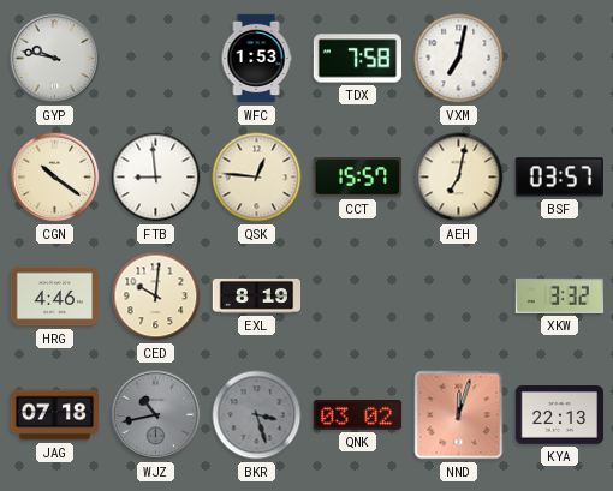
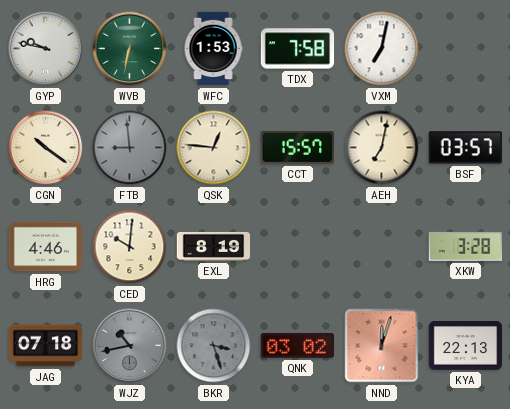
WVB: none -> 6:32 (130, 49)
FTB dial: white -> grey (130, 148)
XKW: 3:32 -> 3:28 (466, 246)
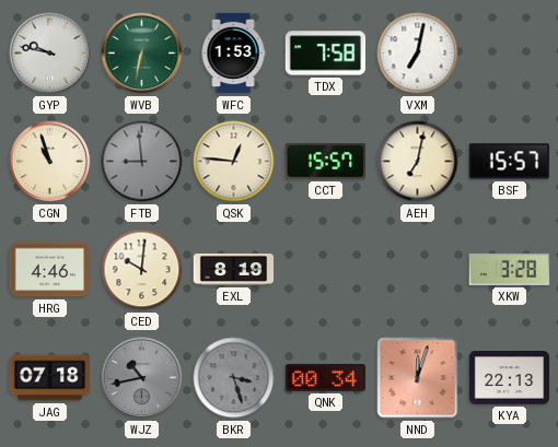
CGN: 10:21 -> 10:57 (50, 162)
BSF: 03:57 -> 15:57 (509, 162)
QNK: 03:02 -> 00:34 (326, 377)
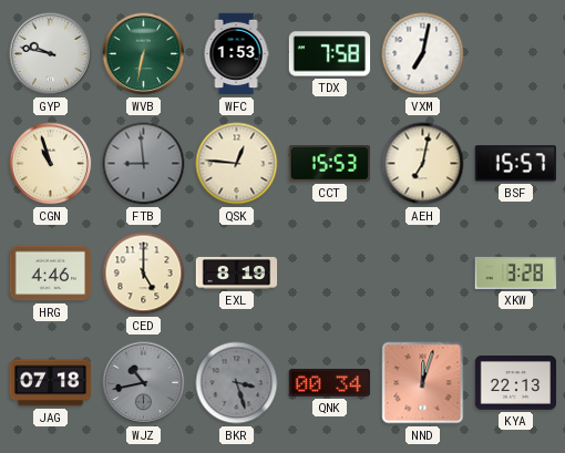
CCT: 15:57 -> 15:53 (330, 164)
CED: 10:01 -> 5:00 (144, 274)
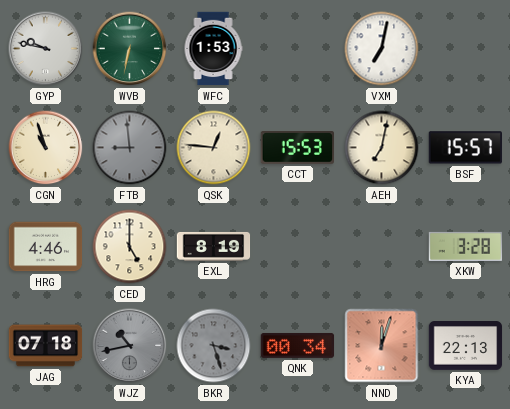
TDX: 7:58 -> none (330, 54)
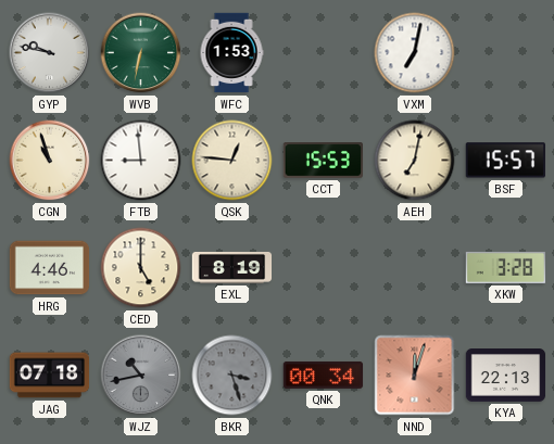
FTB dial: grey -> white (141, 161)
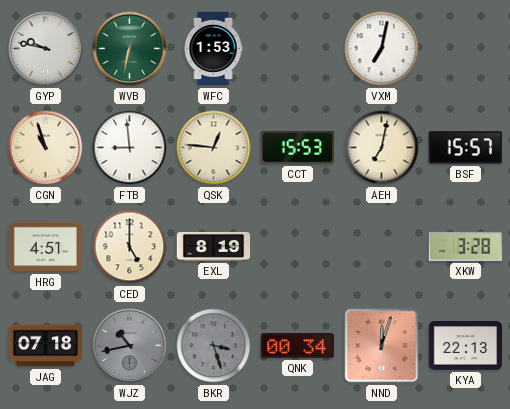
HRG: 4:46 -> 4:51 (46, 247)
